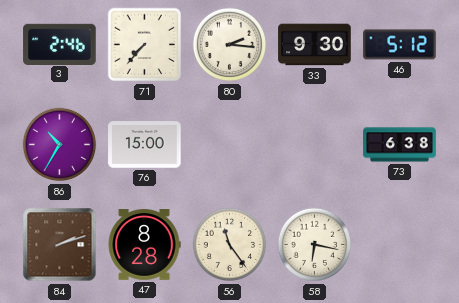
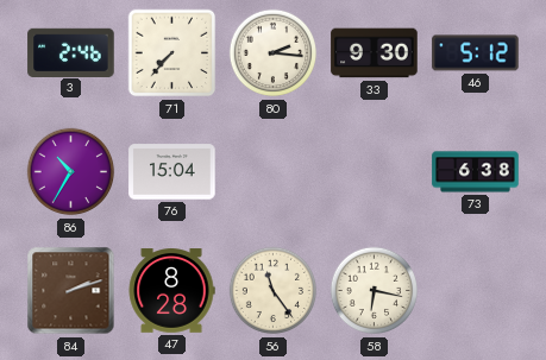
76: 15:00 -> 15:04 (172, 172)
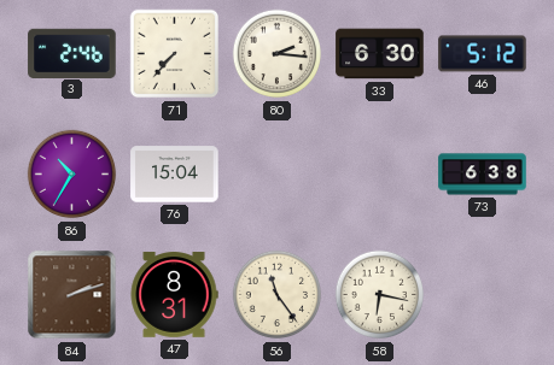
33: 9:30 -> 6:30 (380, 54)
47: 8:28 -> 8:31 (174, 295)
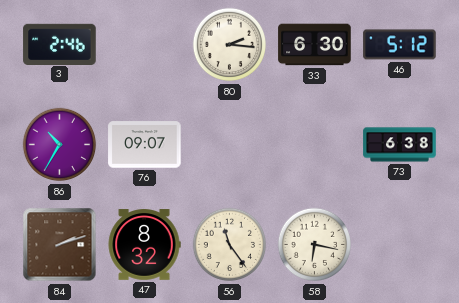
71: 7:37 -> none (175, 54)
76: 15:04 -> 09:07 (145, 145)
47: 8:31 -> 8:32 (144, 245)
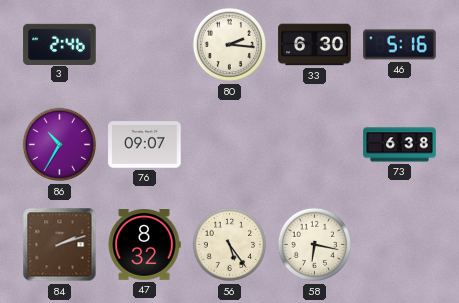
46: 5:12 -> 5:16 (400, 45)
56: 11:24 -> 5:24 (230, 245)
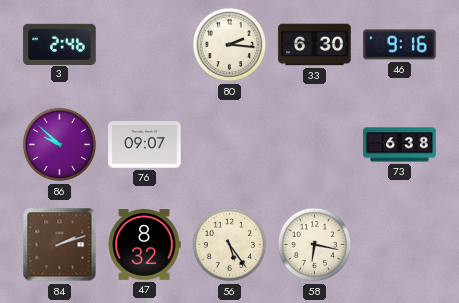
46: 5:16 -> 9:16 (400, 45)
86: 10:35 -> 9:52 (60, 145)
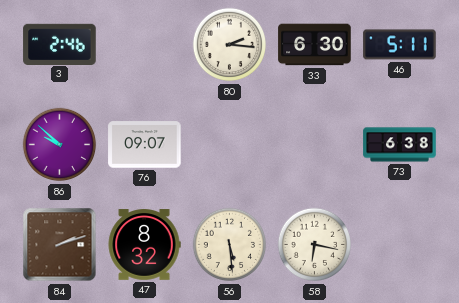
46: 9:16 -> 5:11 (400, 45)
56: 5:24 -> 5:29 (230, 245)
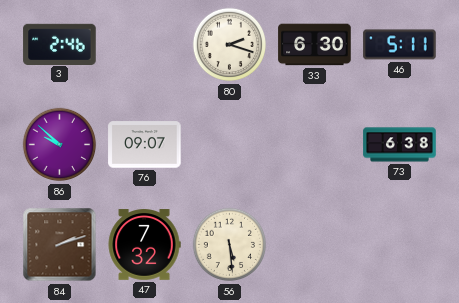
80: 2:16 -> 2:18 (230, 45)
47: 8:32 -> 7:32 (144, 245)
58: 6:17 -> none (315, 245)
